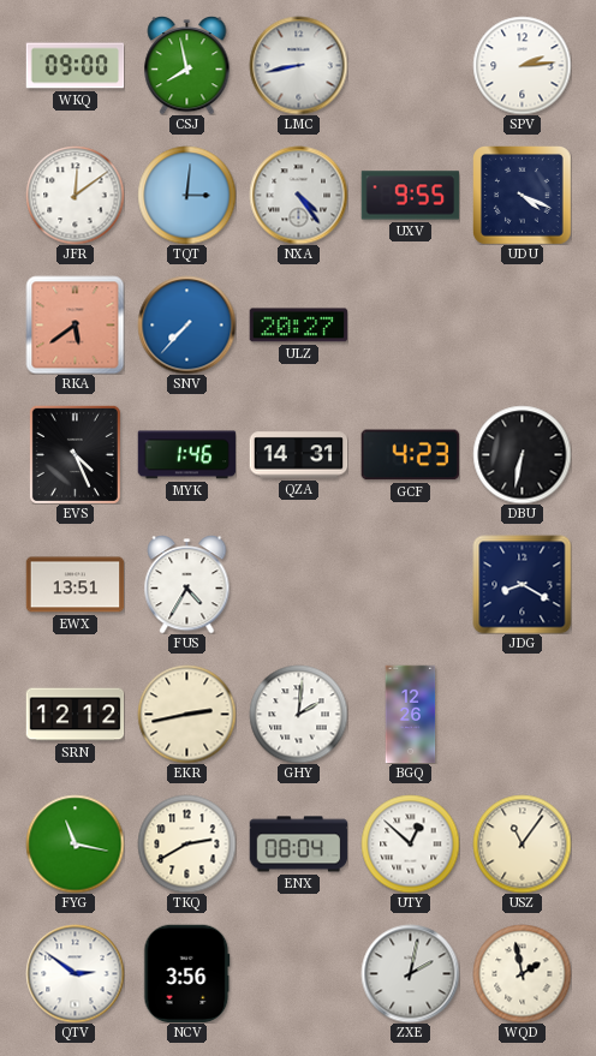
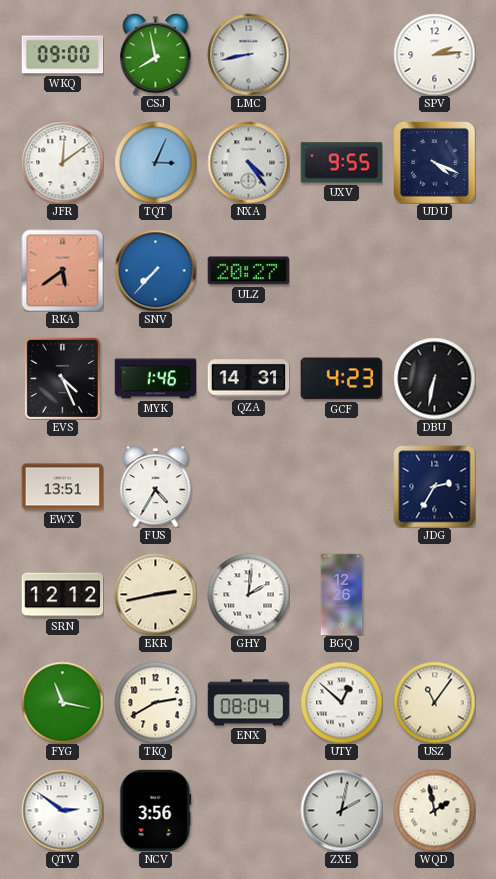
TQT: 3:01 -> 3:04 (155, 162)
JDG: 8:20 -> 2:35 (434, 486)
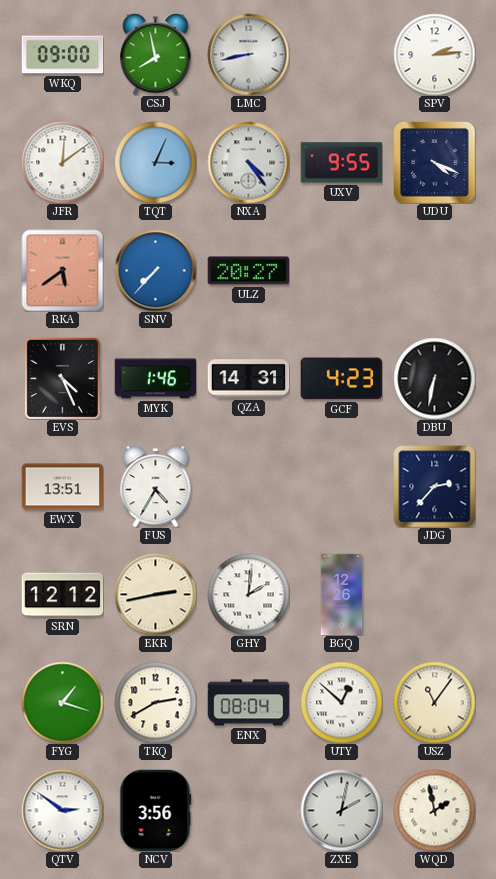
JDG: 2:35 -> 2:37 (434, 486)
FYG: 11:17 -> 1:18 (62, 702)
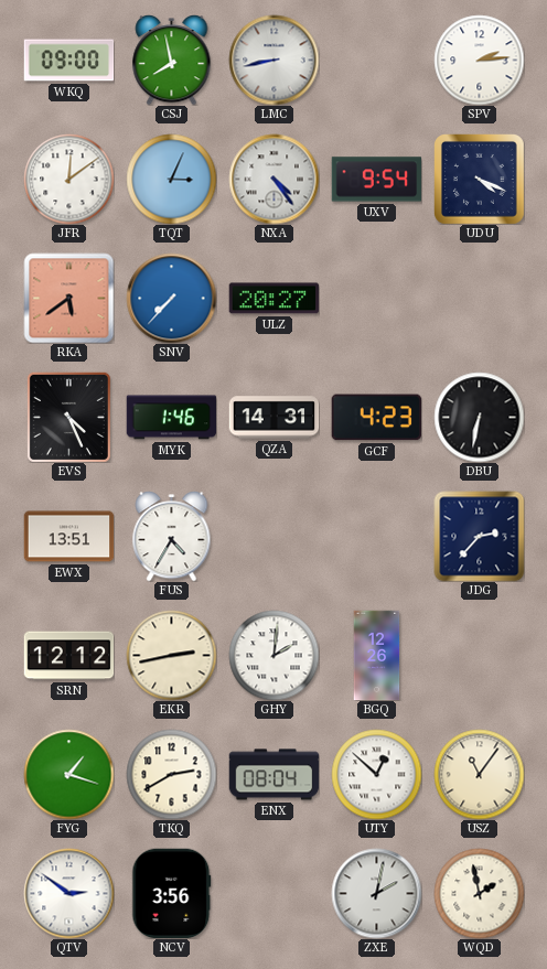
UXV: 9:55 -> 9:54 (376, 180)
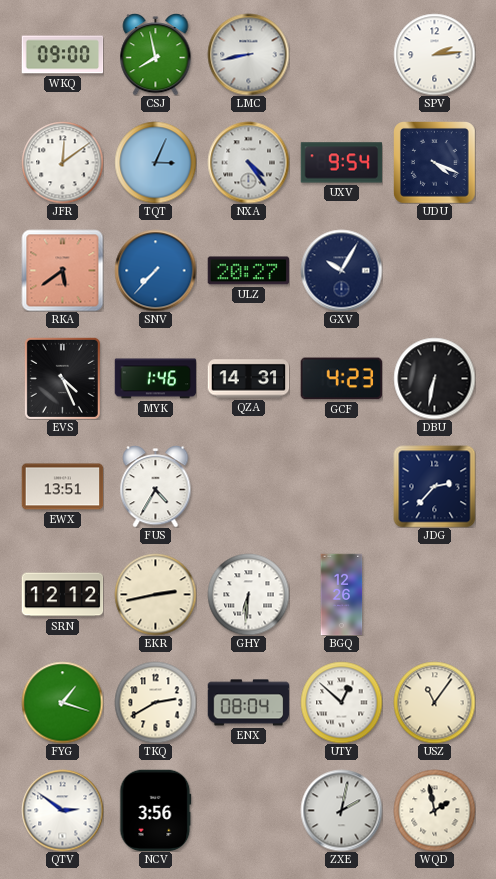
GXV: none -> 10:05 (341, 270)
GHY: 2:01 -> 6:31 (248, 594)
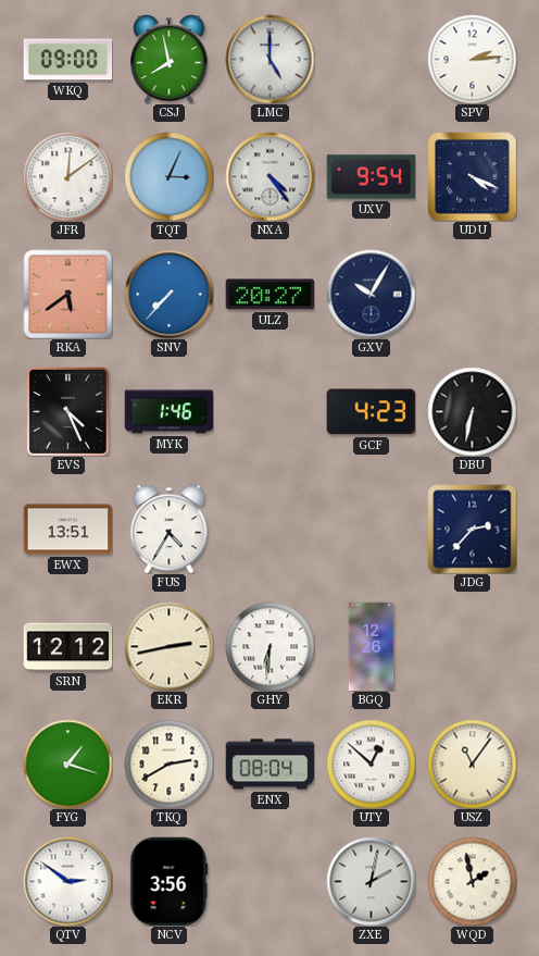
LMC: 8:43 -> 5:00 (269, 59)
QZA: 14:31 -> none (248, 379)
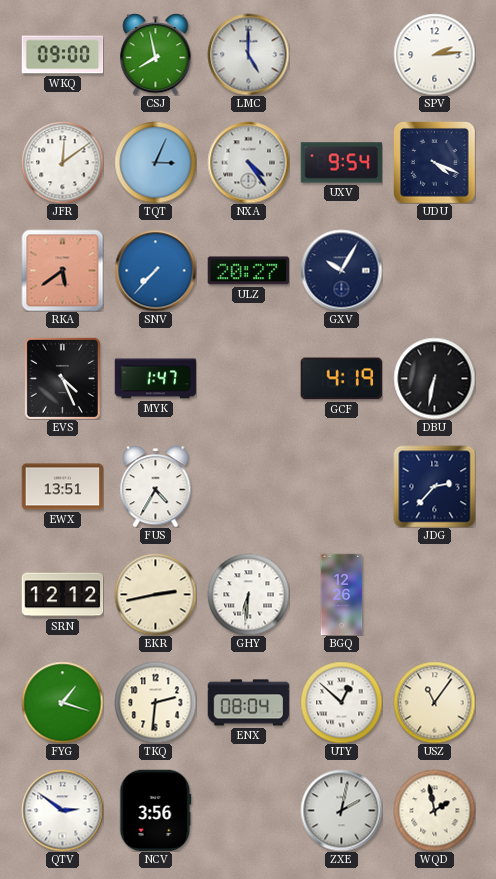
MYK: 1:46 -> 1:47 (155, 379)
GCF: 4:23 -> 4:19 (341, 379)
TKQ: 2:40 -> 2:31 (155, 702)
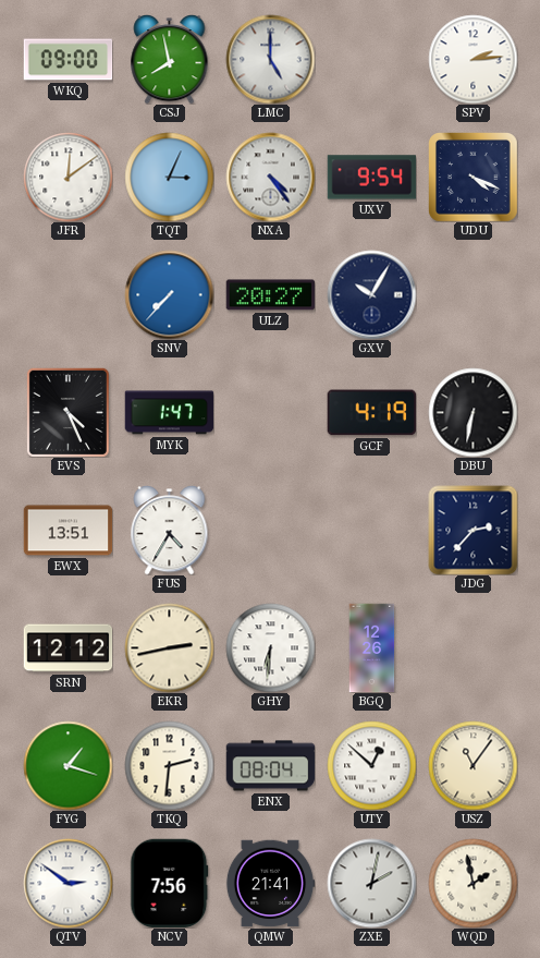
RKA: 5:39 -> none (62, 270)
NCV: 3:56 -> 7:56 (170, 883)
QMW: none -> 21:41 (270, 884)
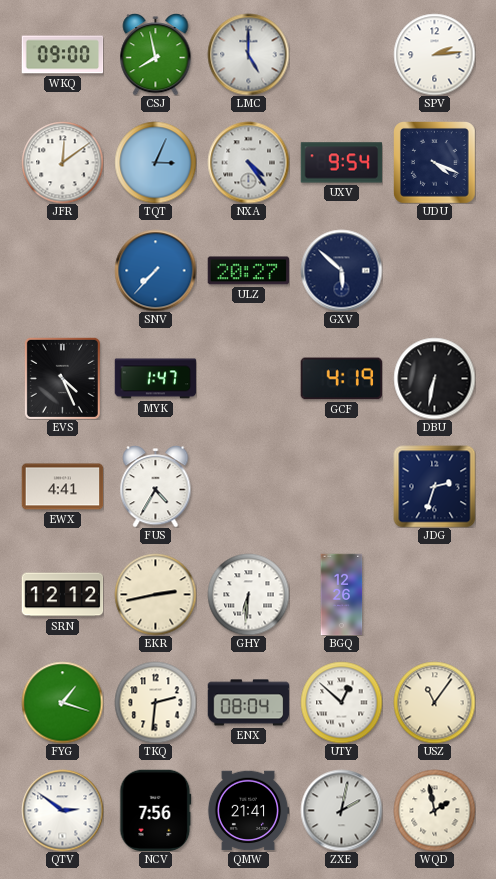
GXV: 10:05 -> 5:52 (341, 270)
EWX: 13:51 -> 4:41 (62, 487)
JDG: 2:37 -> 2:33 (434, 486)
